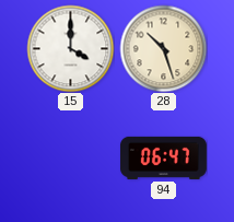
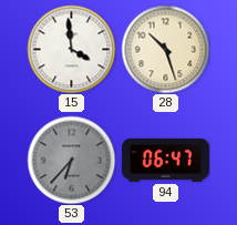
15: 4:00 -> 3:59 (71, 49)
53: none -> 6:37 (71, 160)
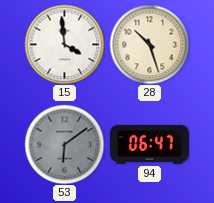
53: 6:37 -> 6:09 (64, 144)
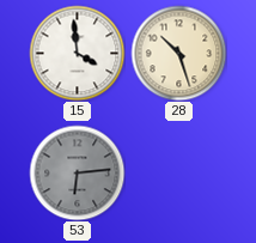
53: 6:09 -> 6:14 (77, 172)
94: 06:47 -> none (149, 144)
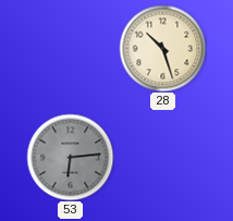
15: 3:59 -> none (77, 53)
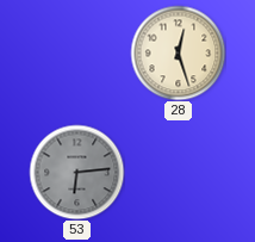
28: 10:27 -> 12:27 (178, 52)
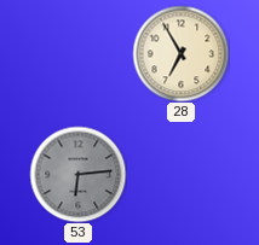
28: 12:27 -> 6:55 (180, 53)
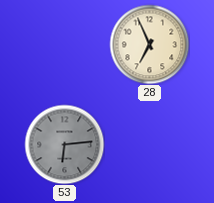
28: 6:55 -> 6:56 (149, 44)
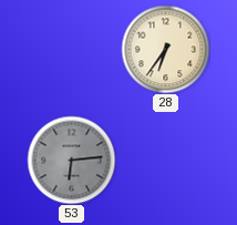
28: 6:56 -> 6:36 (165, 49)
